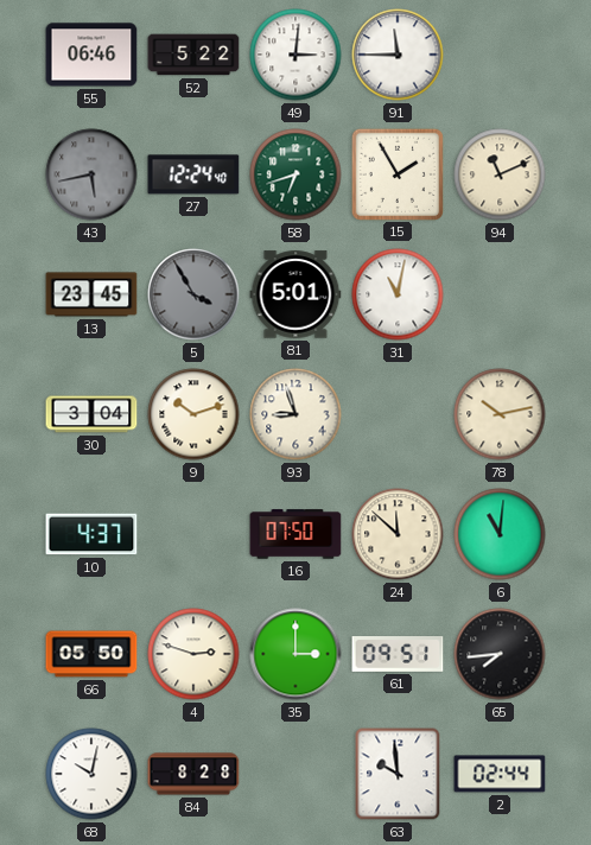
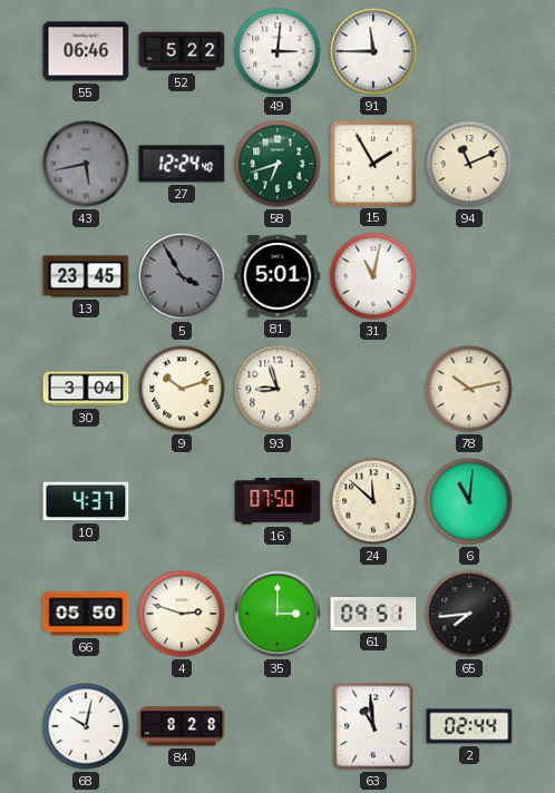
63: 9:59 -> 10:59 (373, 726)
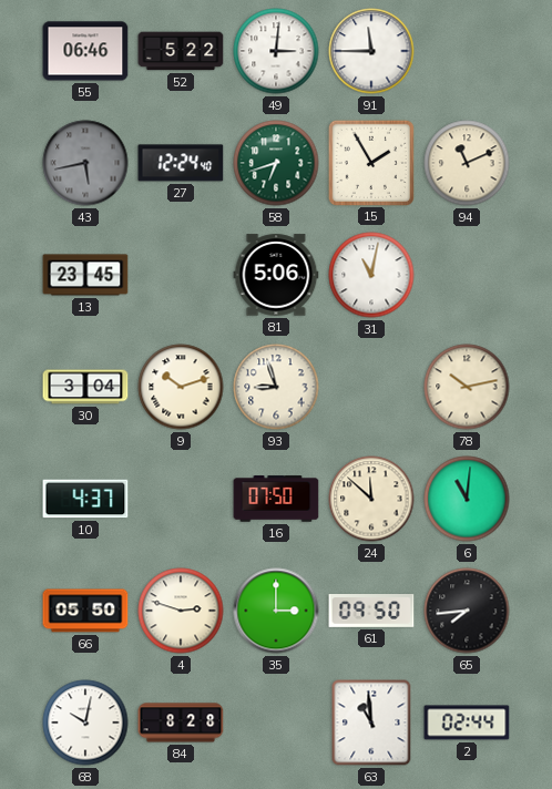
5: 3:55 -> none (182, 276)
81: 5:01 -> 5:06 (276, 275)
61: 09:51 -> 09:50 (371, 612)
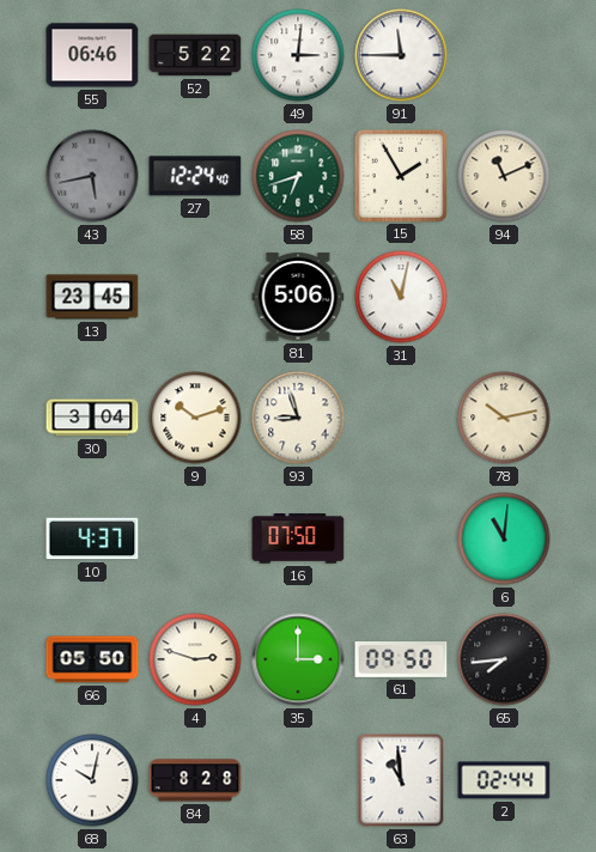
24: 11:52 -> none (371, 499)
